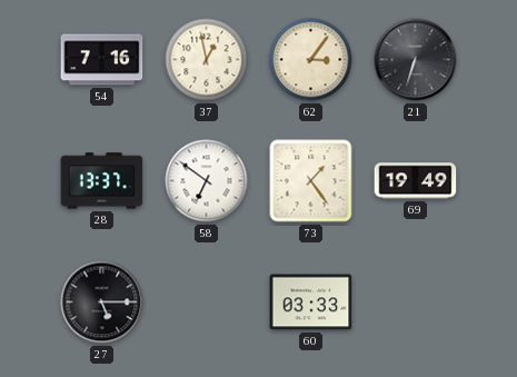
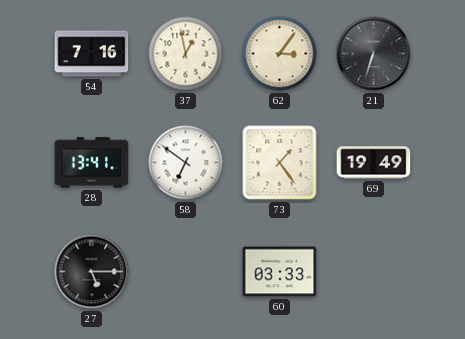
28: 13:37 -> 13:41 (92, 163)
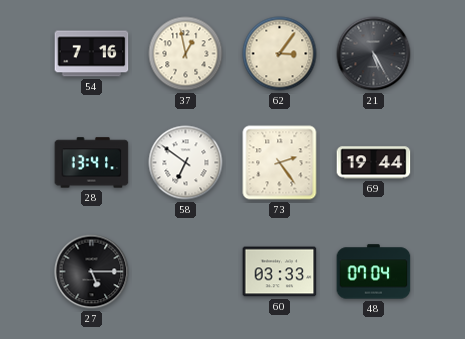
21: 6:33 -> 5:25 (374, 54)
73: 1:24 -> 2:24 (280, 163)
69: 19:49 -> 19:44 (374, 163)
48: none -> 07:04 (374, 272)
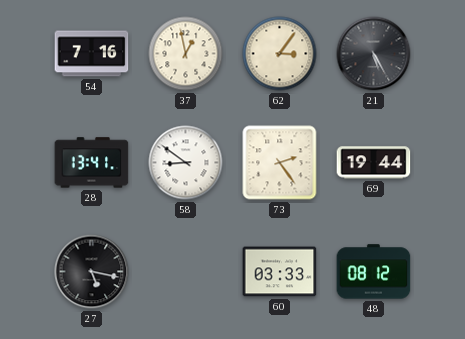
58: 6:51 -> 8:51 (186, 163)
27: 5:15 -> 5:17 (92, 272)
48: 07:04 -> 08:12 (374, 272)
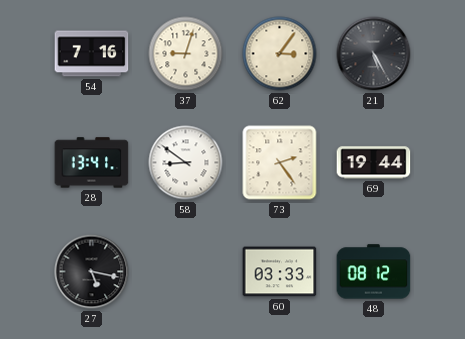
37: 12:58 -> 9:03 (186, 54)
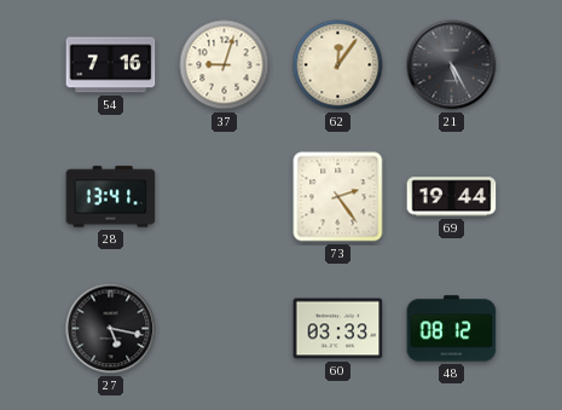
62: 3:06 -> 12:06 (338, 65)
58: 8:51 -> none (186, 163)
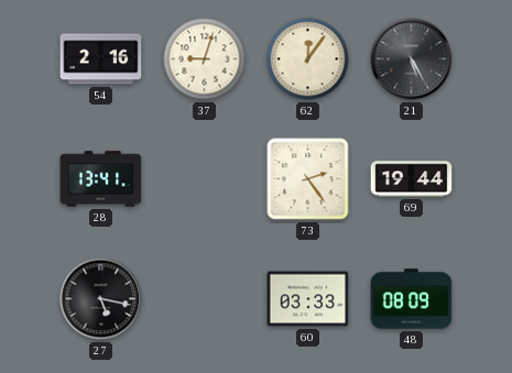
54: 7:16 -> 2:16 (101, 59)
48: 08:12 -> 08:09 (412, 299)
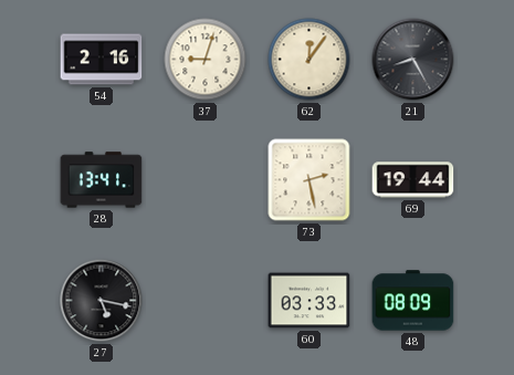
21: 5:25 -> 8:25 (413, 60)
73: 2:24 -> 2:28 (310, 180)
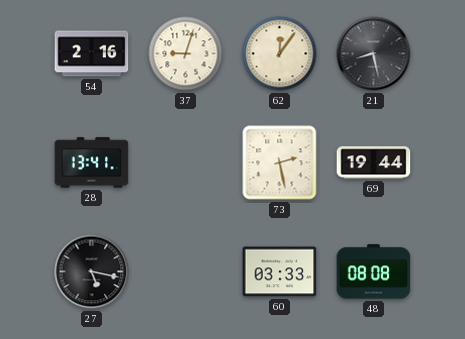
21: 8:25 -> 8:28 (374, 54)
48: 08:09 -> 08:08 (374, 272)
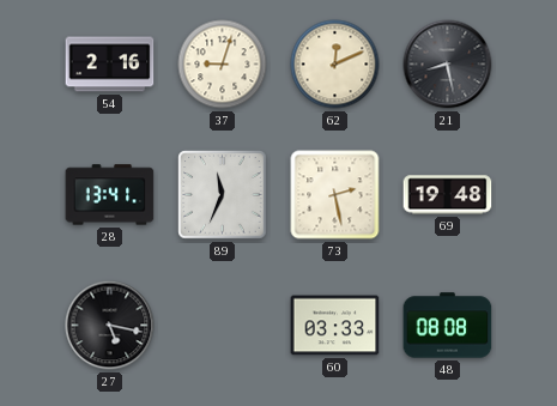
62: 12:06 -> 12:11 (335, 65)
89: none -> 11:34 (223, 195)
69: 19:44 -> 19:48 (448, 195)
